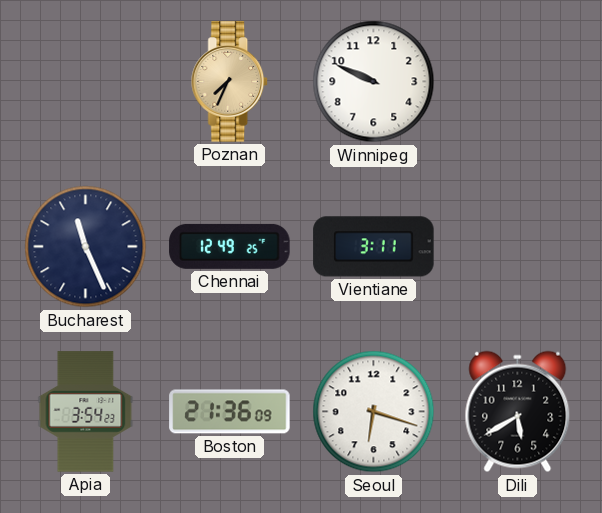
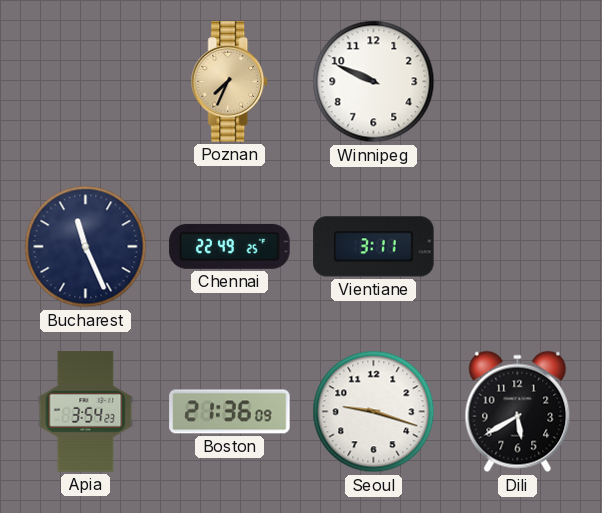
Chennai: 12:49 -> 22:49 (230, 246)
Seoul: 6:18 -> 9:18 (374, 412)
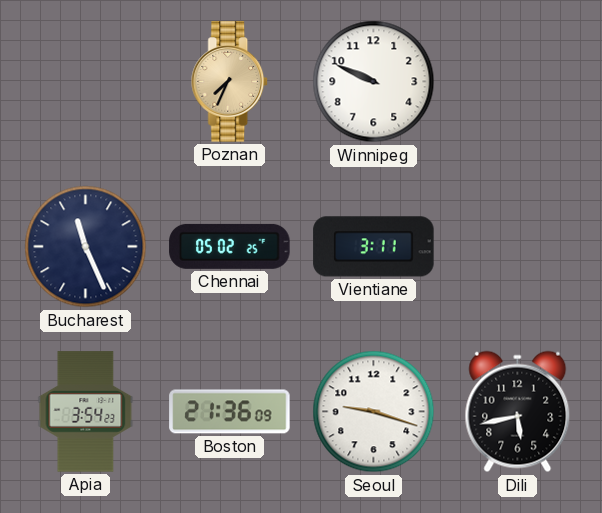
Chennai: 22:49 -> 05:02 (230, 246)
Dili: 5:40 -> 5:43 (518, 412)
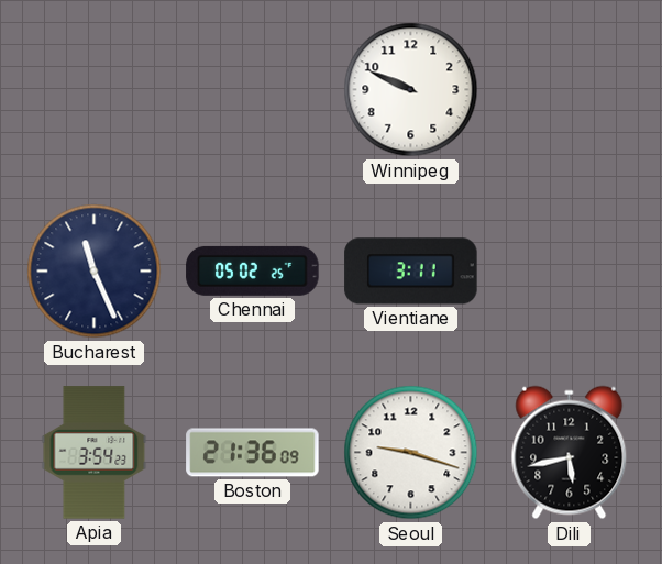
Poznan: 7:34 -> none (230, 82)
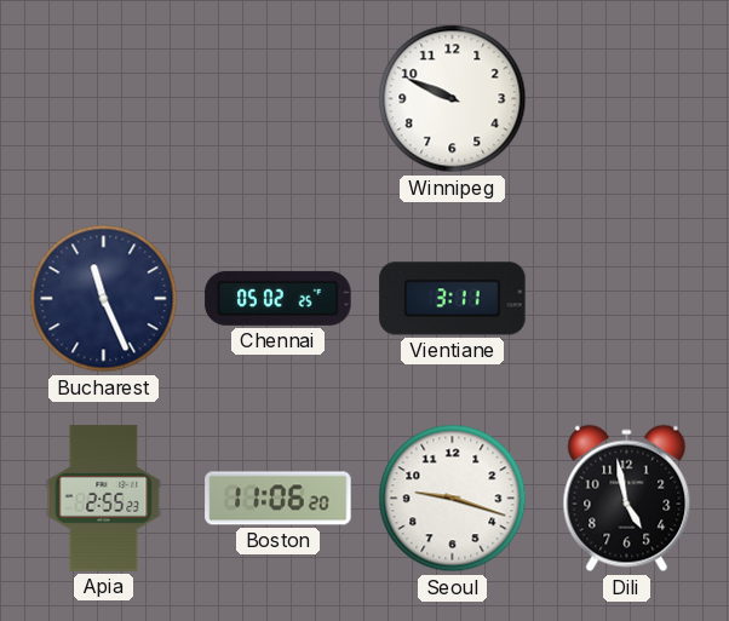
Apia: 3:54 -> 2:55 (104, 499)
Boston: 21:36 -> 11:06 (279, 499)
Dili: 5:43 -> 4:58 (627, 499)
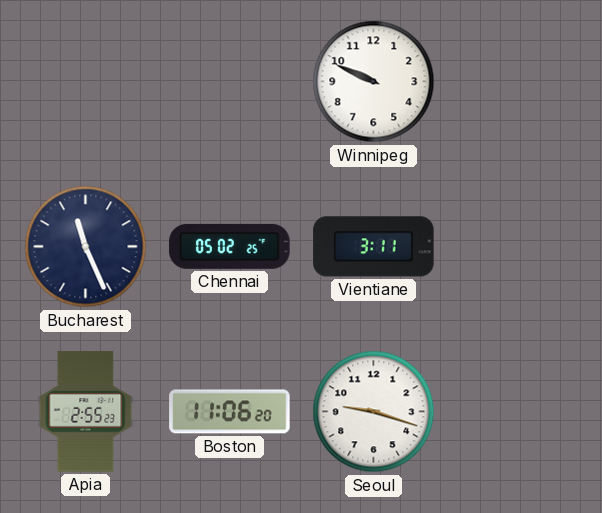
Dili: 4:58 -> none (627, 499)
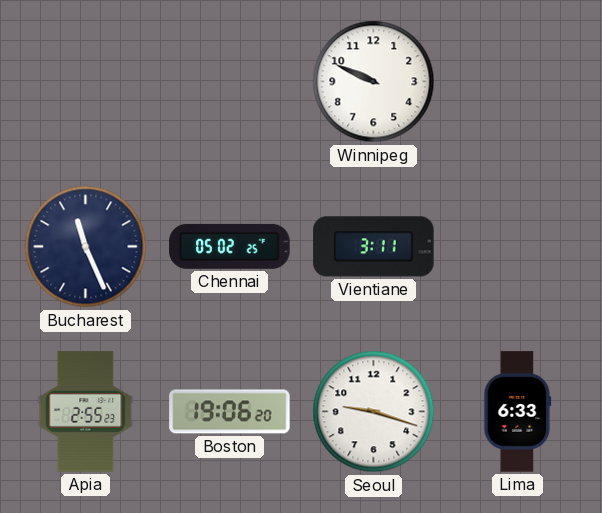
Boston: 11:06 -> 19:06 (230, 412)
Lima: none -> 6:33 (518, 412)
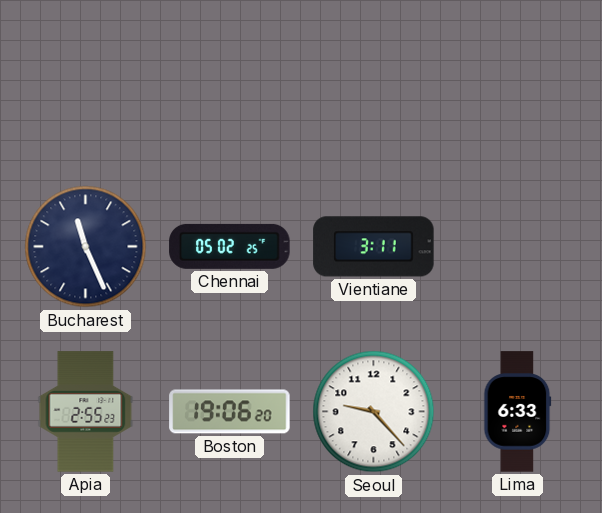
Winnipeg: 9:49 -> none (374, 82)
Seoul: 9:18 -> 9:23 (374, 412)
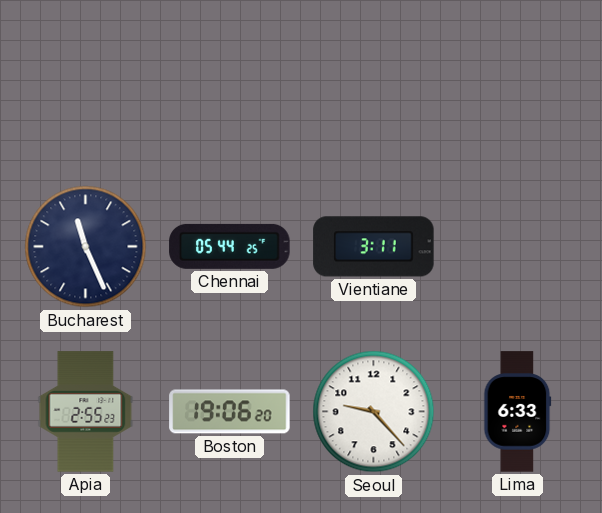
Chennai: 05:02 -> 05:44 (230, 246)
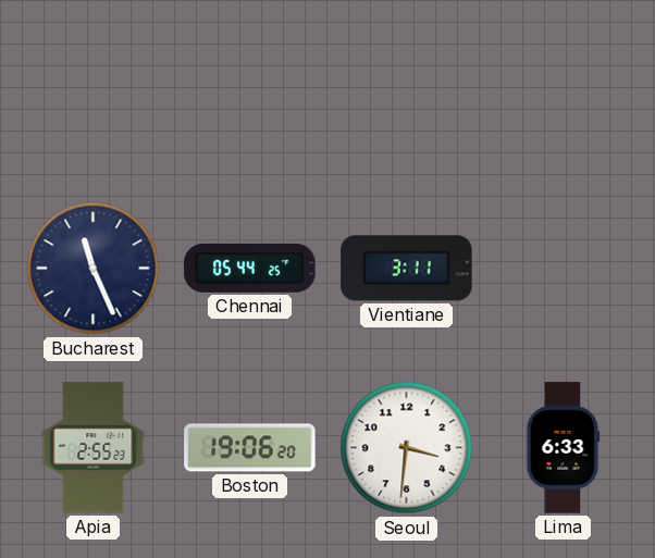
Seoul: 9:23 -> 3:31 (407, 448)
